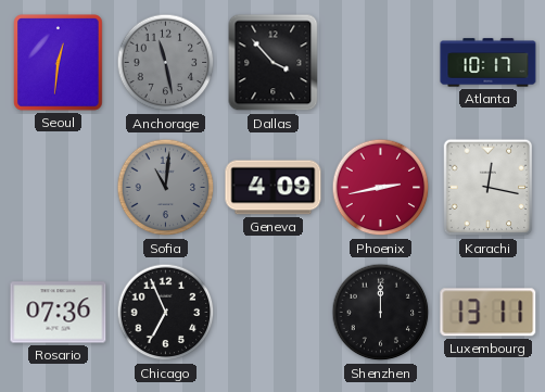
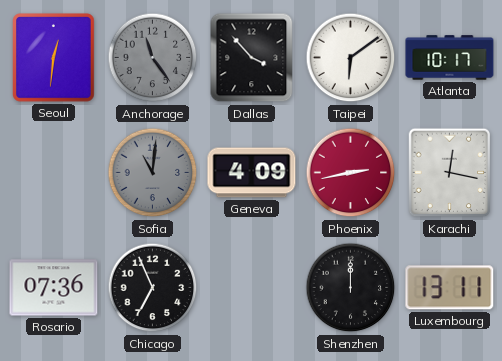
Anchorage: 11:28 -> 11:24 (153, 58)
Taipei: none -> 6:09 (351, 58)
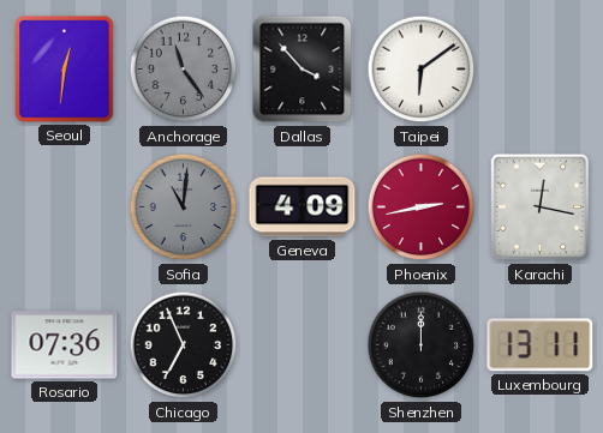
Atlanta: 10:17 -> none (450, 58)
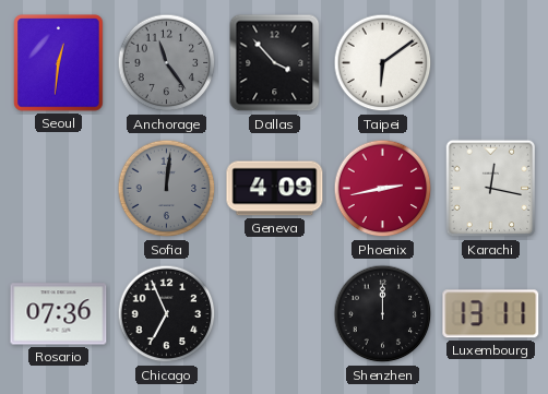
Sofia: 11:01 -> 12:01 (167, 189)
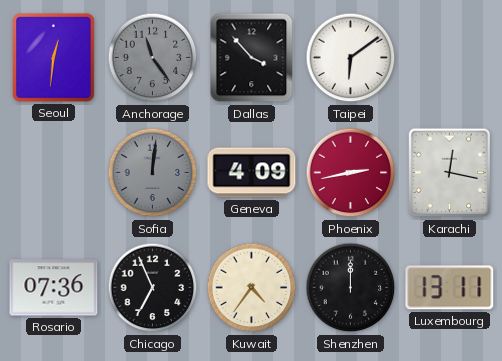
Kuwait: none -> 4:36 (252, 288)
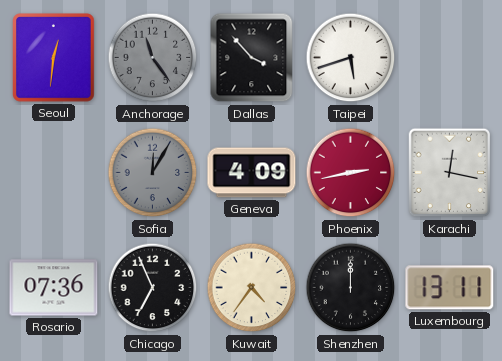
Taipei: 6:09 -> 5:42 (351, 58)
Sofia: 12:01 -> 12:05 (153, 173)
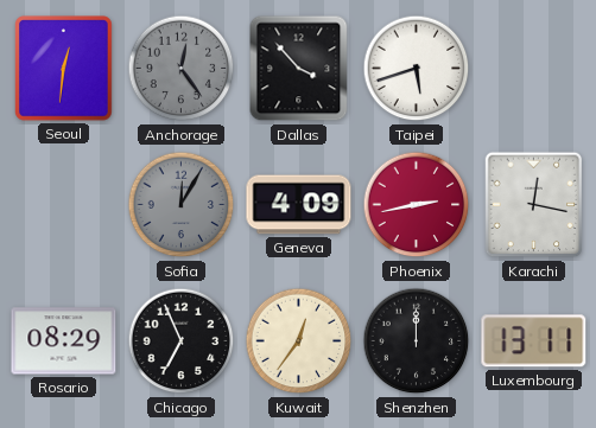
Anchorage: 11:24 -> 12:24 (182, 69)
Rosario: 07:36 -> 08:29 (64, 341)
Kuwait: 4:36 -> 12:36 (299, 341)
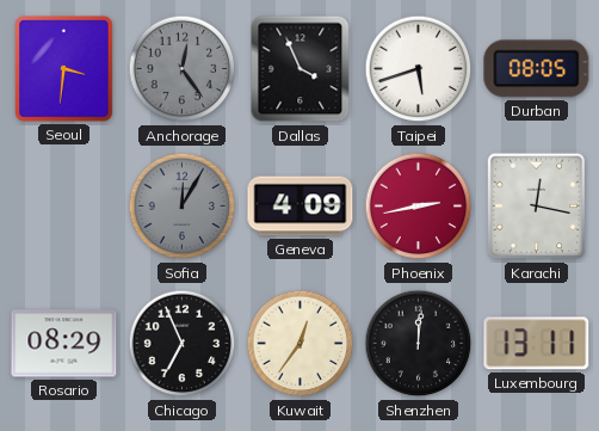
Seoul: 12:31 -> 3:31 (64, 69)
Dallas: 3:53 -> 3:56 (301, 69)
Durban: none -> 08:05 (537, 69)
Shenzhen: 12:00 -> 12:01 (419, 344)
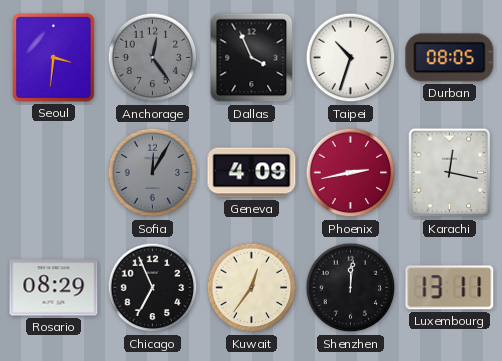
Taipei: 5:42 -> 10:33 (351, 58)
